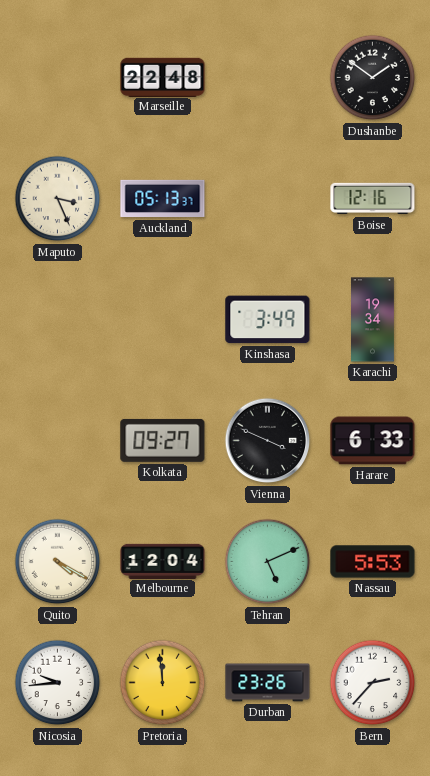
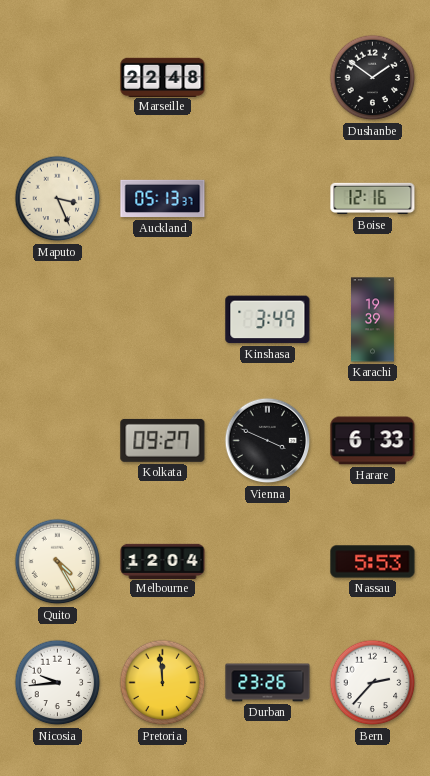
Karachi: 19:34 -> 19:39 (373, 320)
Quito: 4:20 -> 4:25 (58, 562)
Tehran: 5:11 -> none (268, 562)
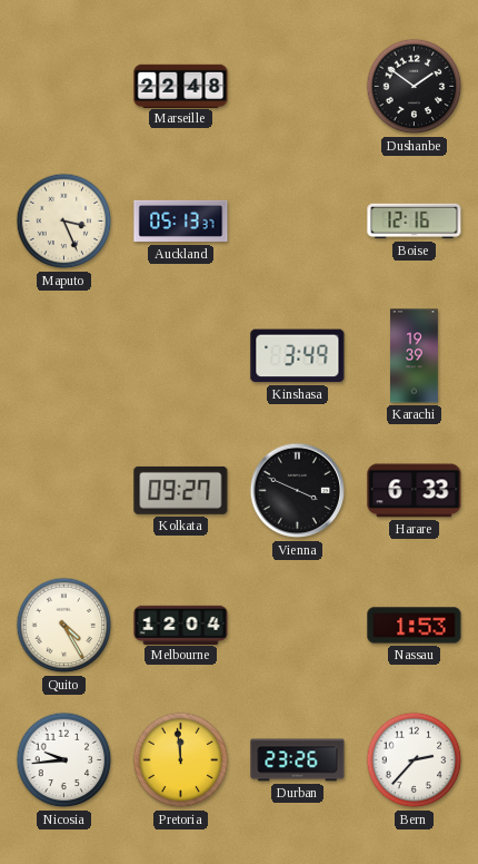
Nassau: 5:53 -> 1:53 (415, 626)
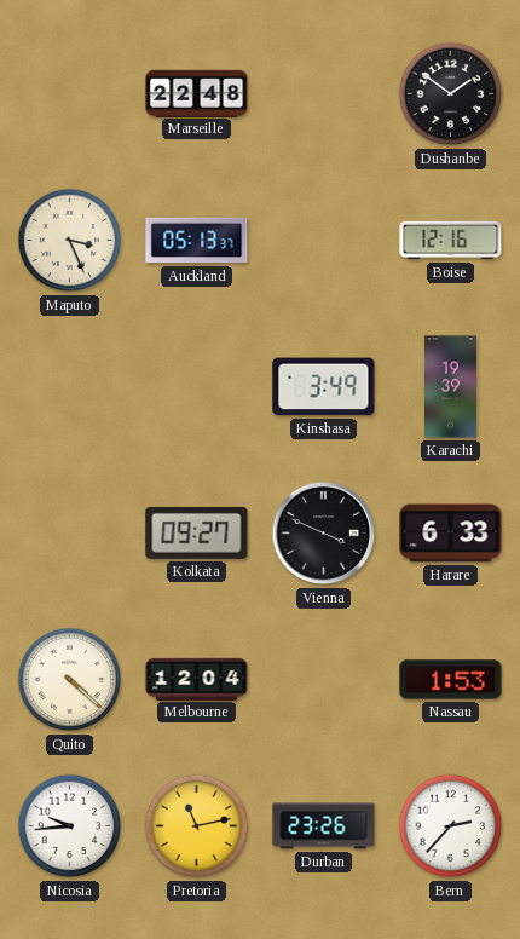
Quito: 4:25 -> 4:22 (70, 680)
Pretoria: 11:59 -> 11:13 (197, 826)
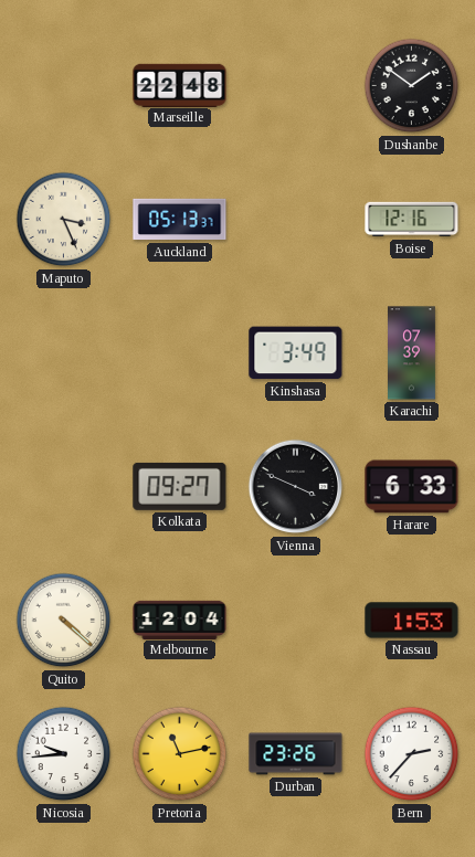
Karachi: 19:39 -> 07:39 (412, 353)
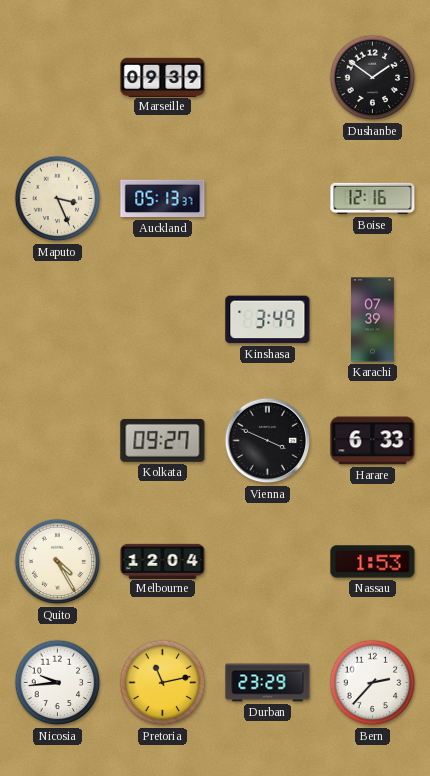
Marseille: 22:48 -> 09:39 (163, 77)
Quito: 4:22 -> 4:25 (58, 562)
Durban: 23:26 -> 23:29 (268, 683)
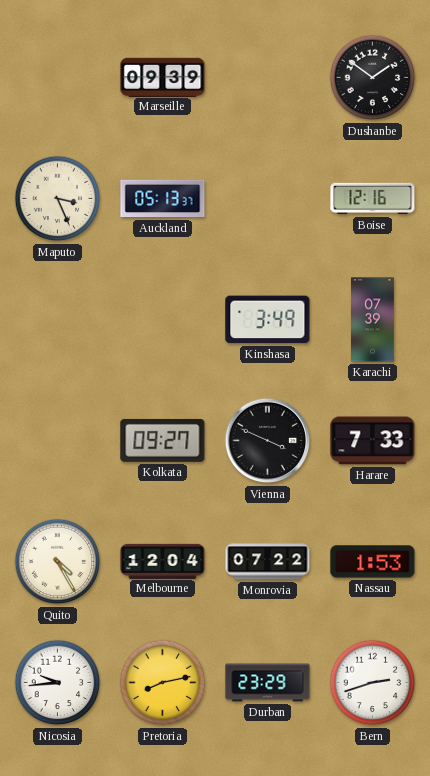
Harare: 6:33 -> 7:33 (373, 441)
Monrovia: none -> 07:22 (268, 562)
Pretoria: 11:13 -> 8:13 (163, 683)
Bern: 2:37 -> 2:42 (373, 683)
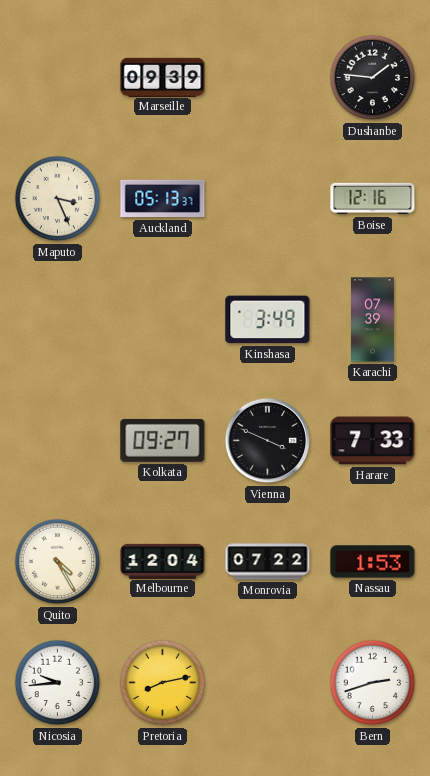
Dushanbe: 1:51 -> 1:46 (373, 78)
Durban: 23:29 -> none (268, 683)
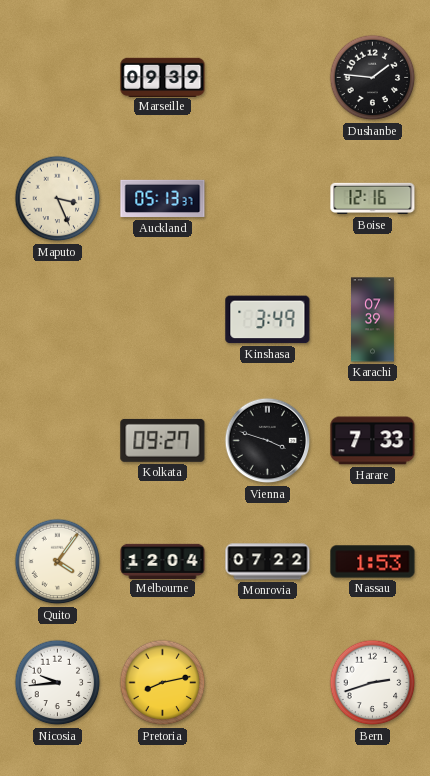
Vienna: 3:49 -> 3:48 (268, 441)
Quito: 4:25 -> 4:06 (58, 562)
